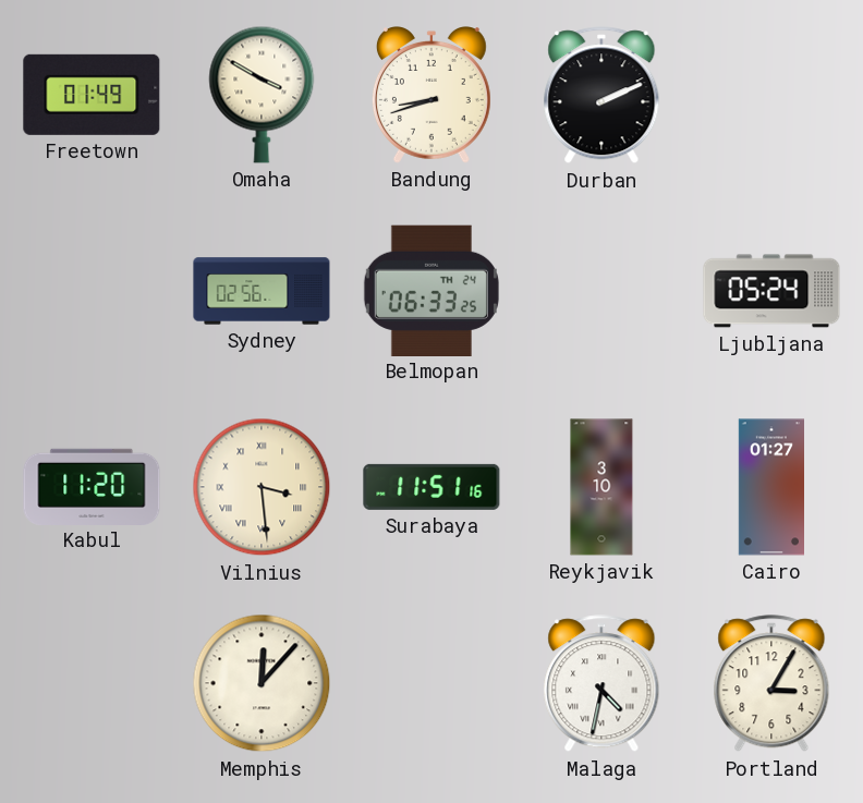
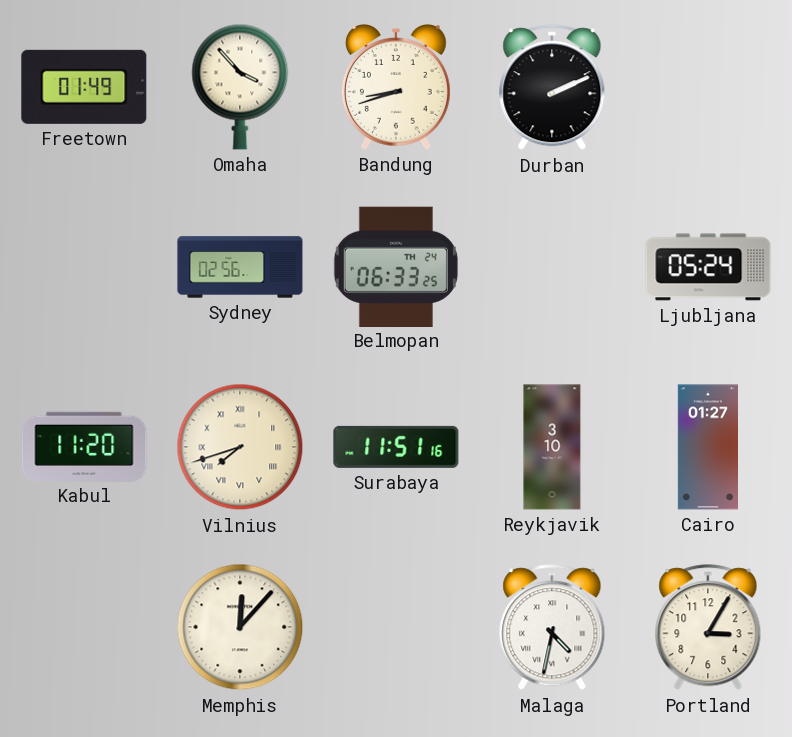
Omaha: 3:50 -> 3:53 (240, 87)
Vilnius: 3:29 -> 7:42 (240, 447)
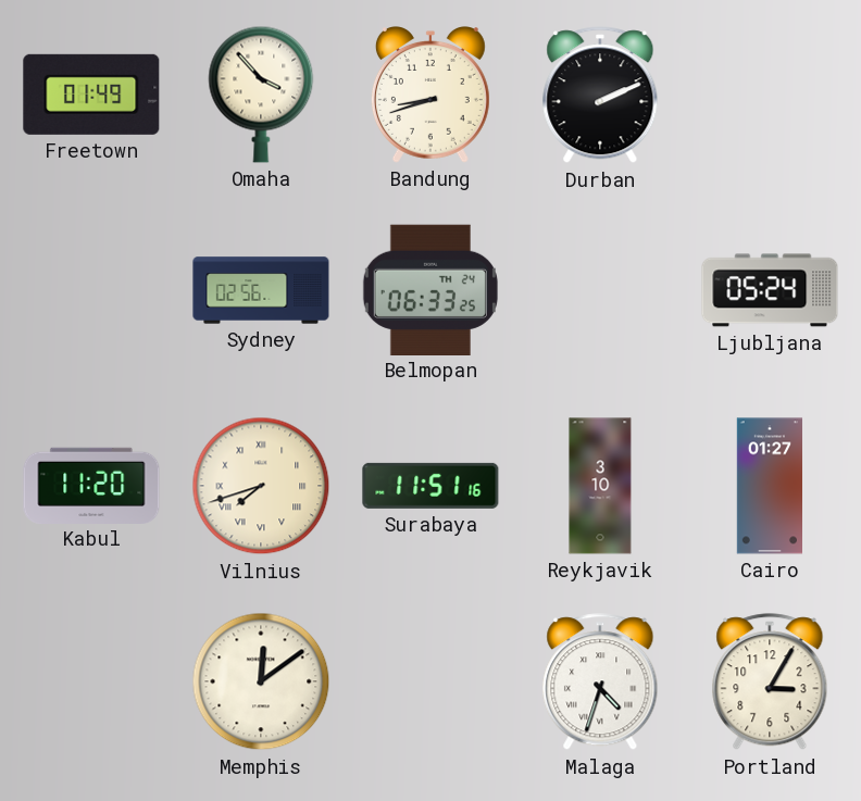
Memphis: 12:07 -> 12:09 (261, 681)
Malaga: 4:32 -> 4:33 (600, 683)
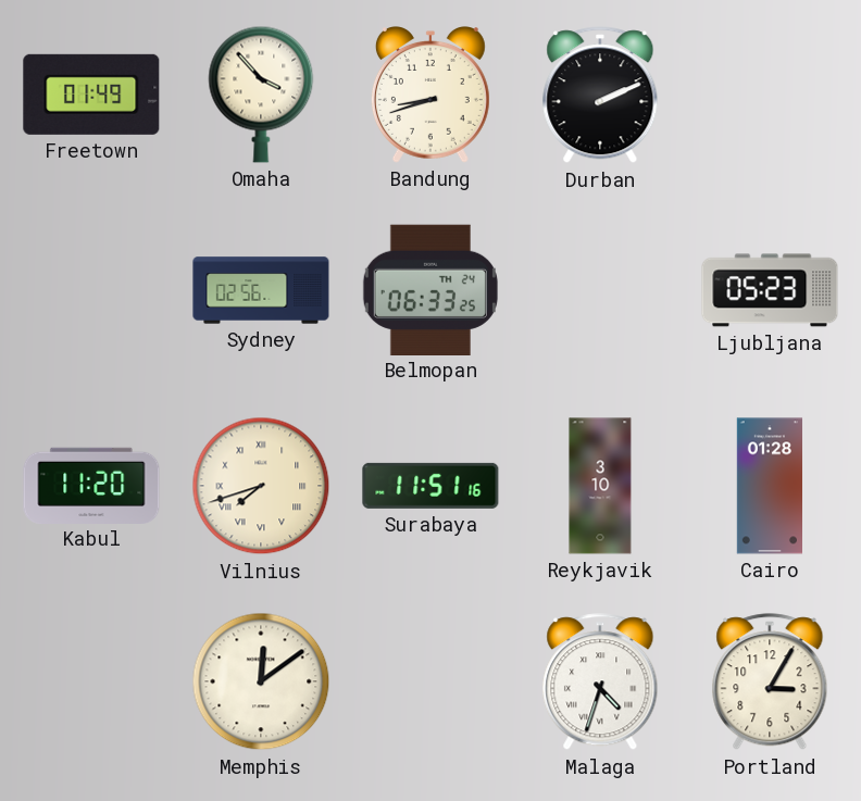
Ljubljana: 05:24 -> 05:23 (770, 290)
Cairo: 01:27 -> 01:28 (769, 486)
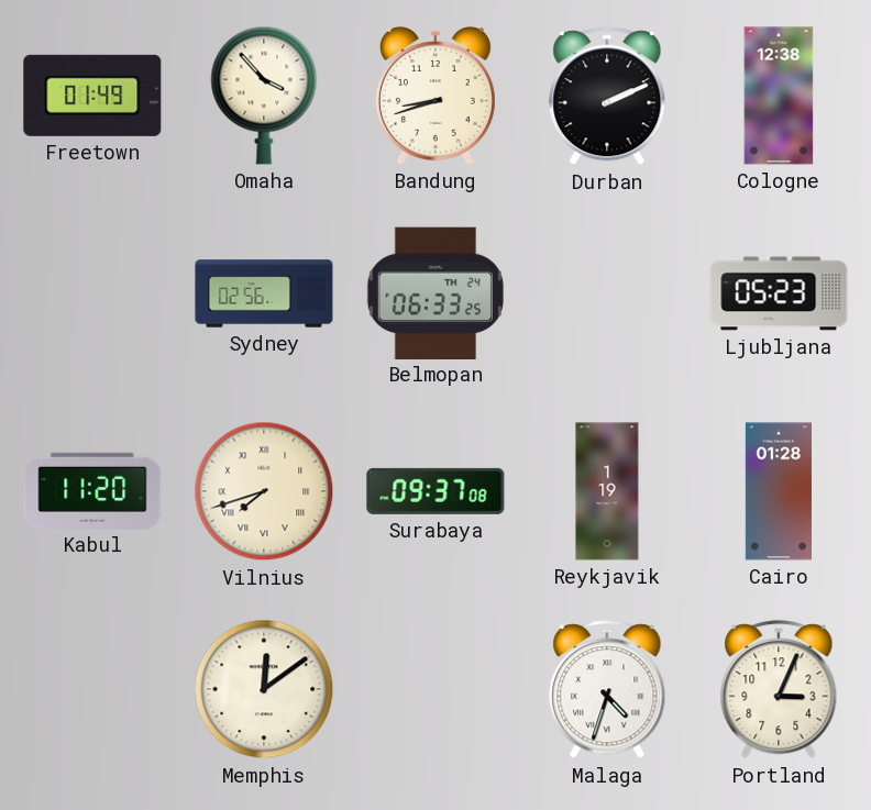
Cologne: none -> 12:38 (779, 96)
Surabaya: 11:51 -> 09:37 (435, 491)
Reykjavik: 3:10 -> 1:19 (607, 491)
Portland: 3:05 -> 3:04 (779, 690)
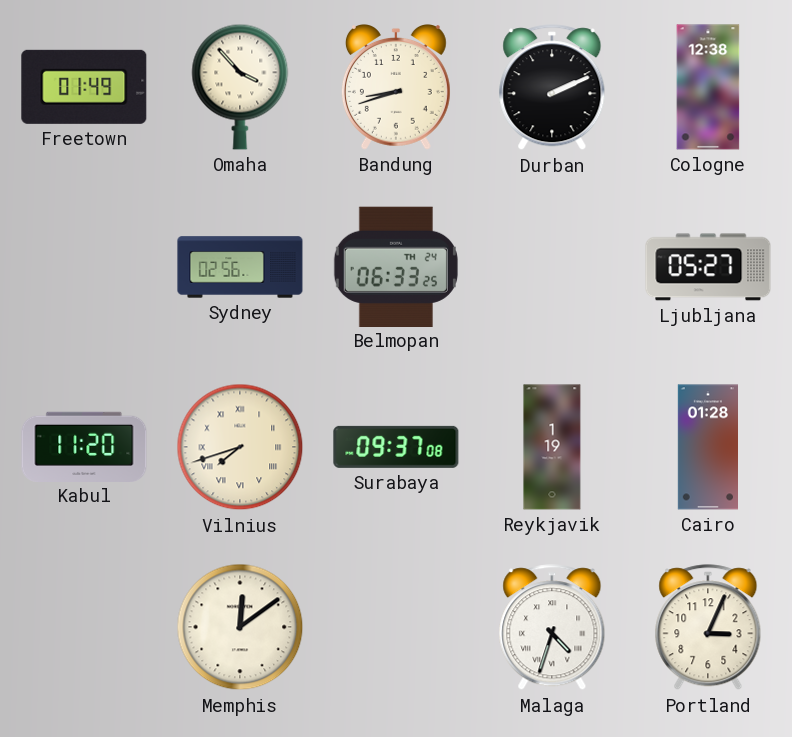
Ljubljana: 05:23 -> 05:27 (708, 267)
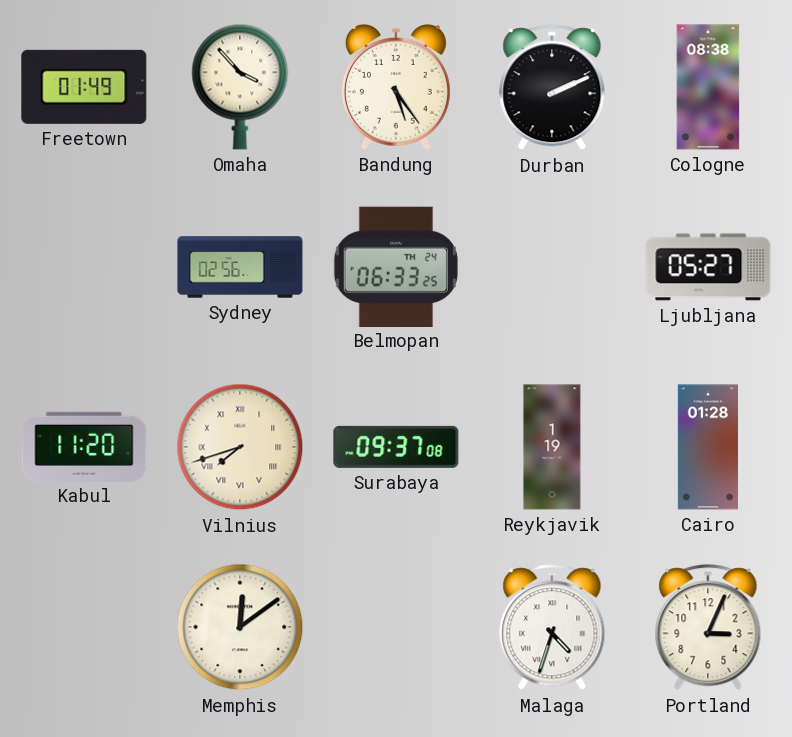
Bandung: 8:42 -> 5:24 (396, 88)
Cologne: 12:38 -> 08:38 (708, 87)
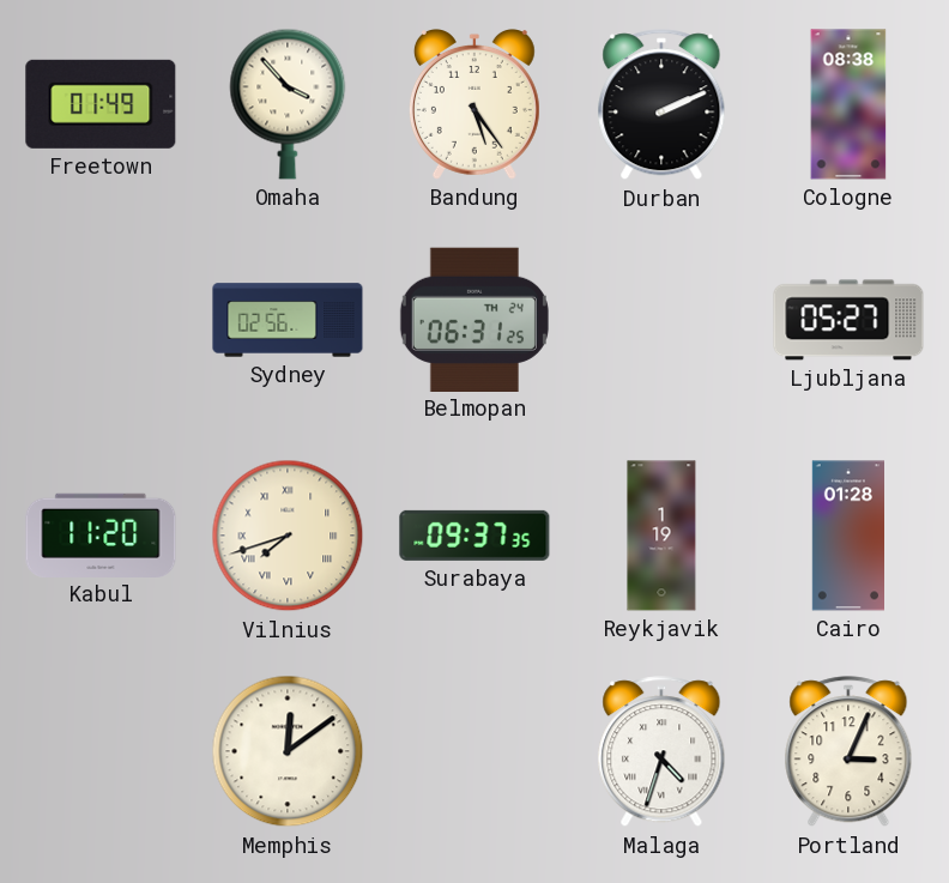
Belmopan: 06:33 -> 06:31 (475, 319)
Surabaya: 09:37:08 -> 09:37:35 (475, 536)
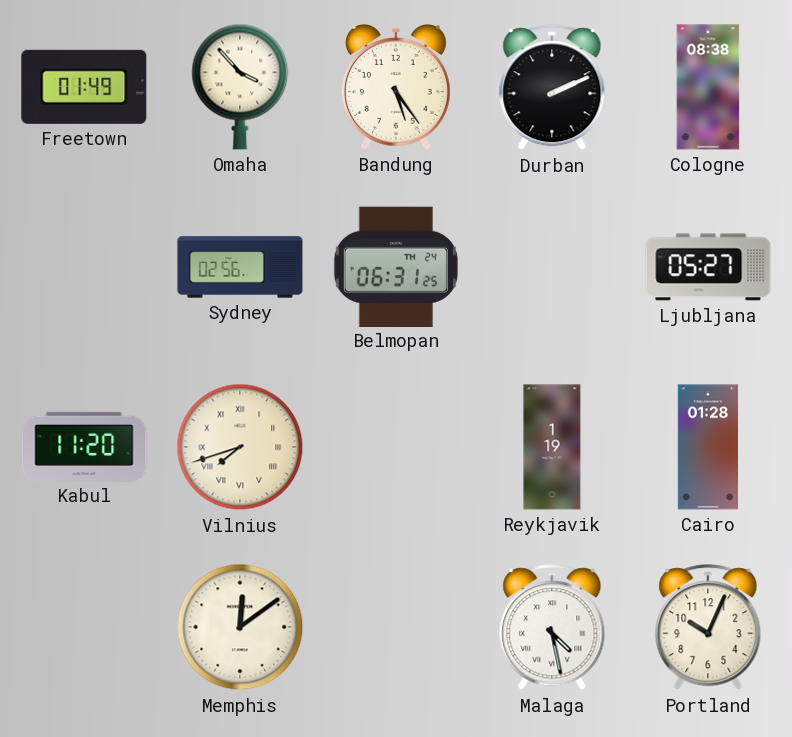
Surabaya: 09:37 -> none (475, 536)
Malaga: 4:33 -> 4:28 (552, 628)
Portland: 3:04 -> 10:04 (708, 628)
